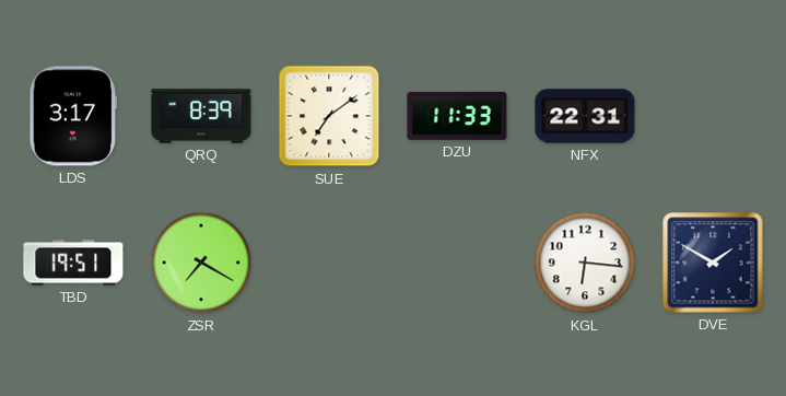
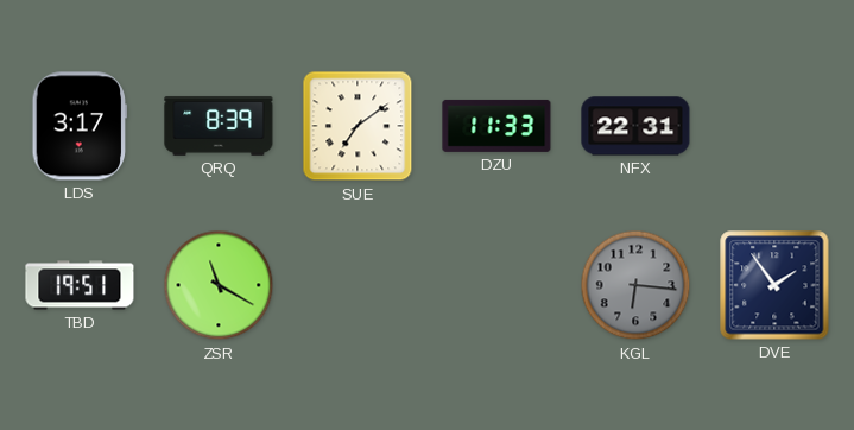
ZSR: 7:20 -> 11:20 (219, 285)
KGL dial: white -> grey (635, 285)
DVE: 1:50 -> 1:54 (774, 285)
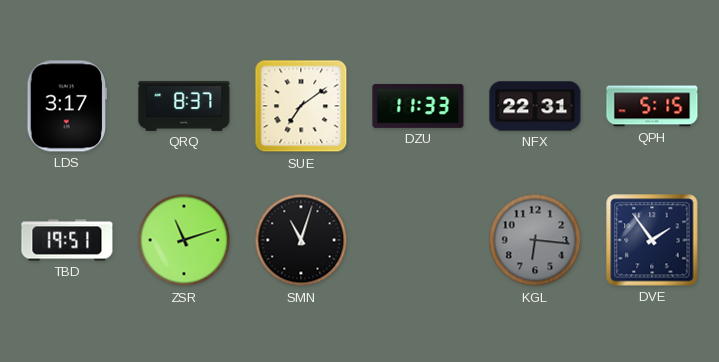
QRQ: 8:39 -> 8:37 (184, 106)
QPH: none -> 5:15 (652, 106)
ZSR: 11:20 -> 11:12 (184, 240)
SMN: none -> 11:03 (301, 240)
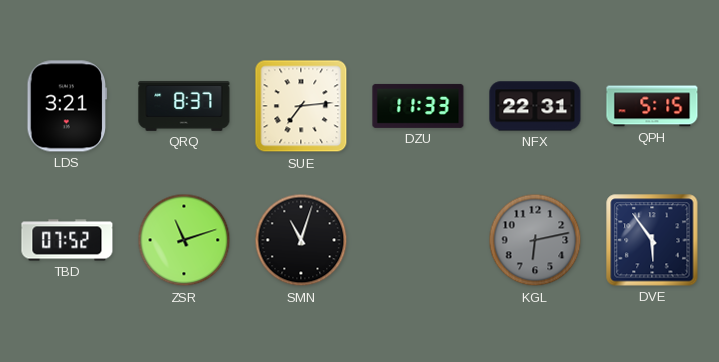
LDS: 3:17 -> 3:21 (67, 106)
SUE: 7:09 -> 7:14 (301, 106)
TBD: 19:51 -> 07:52 (67, 240)
KGL: 6:16 -> 6:13 (535, 240)
DVE: 1:54 -> 5:54 (652, 240)
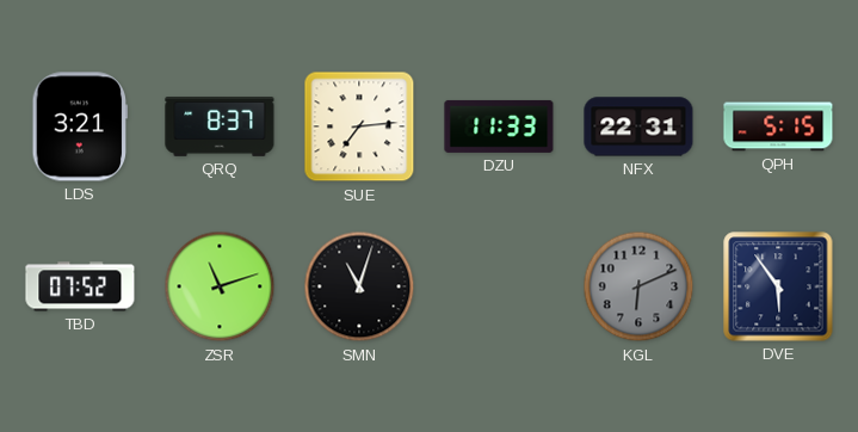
KGL: 6:13 -> 6:11 (638, 286)
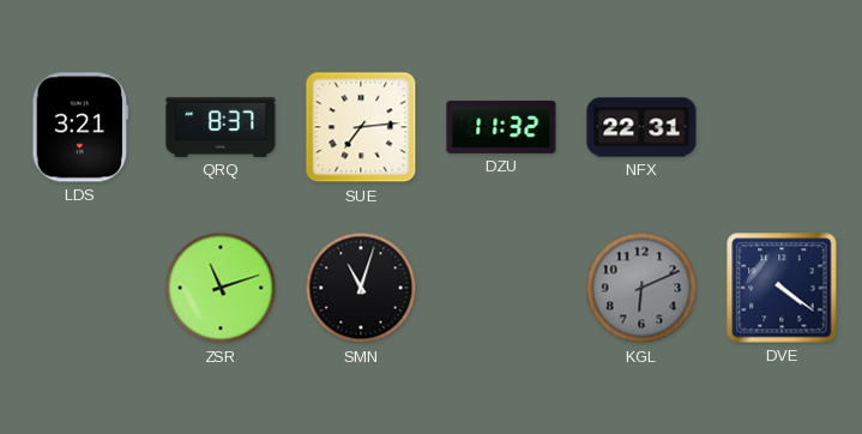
DZU: 11:33 -> 11:32 (501, 127)
QPH: 5:15 -> none (778, 126)
TBD: 07:52 -> none (80, 286)
DVE: 5:54 -> 4:21 (782, 288)
